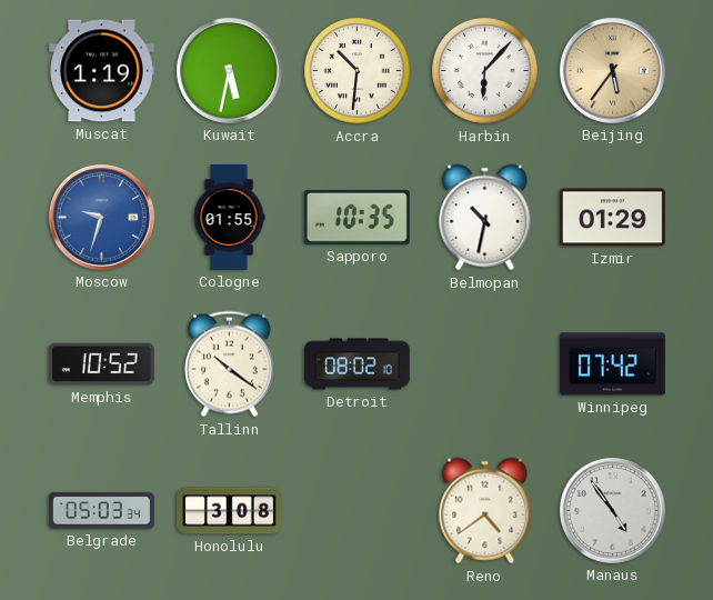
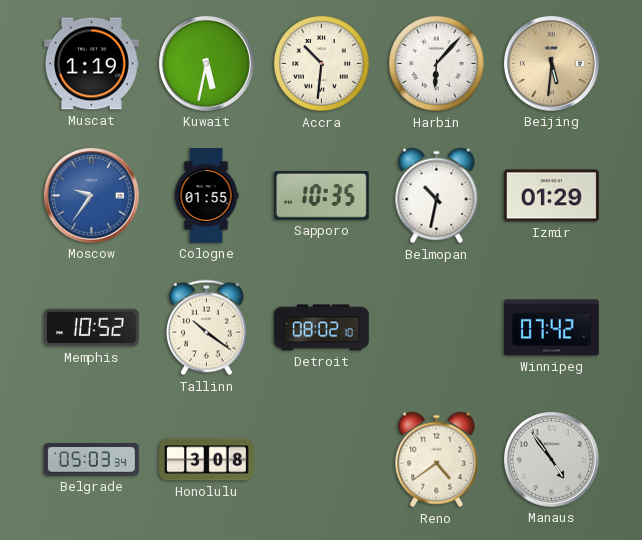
Beijing: 5:36 -> 5:31 (551, 63)
Moscow: 9:33 -> 9:36 (91, 195)
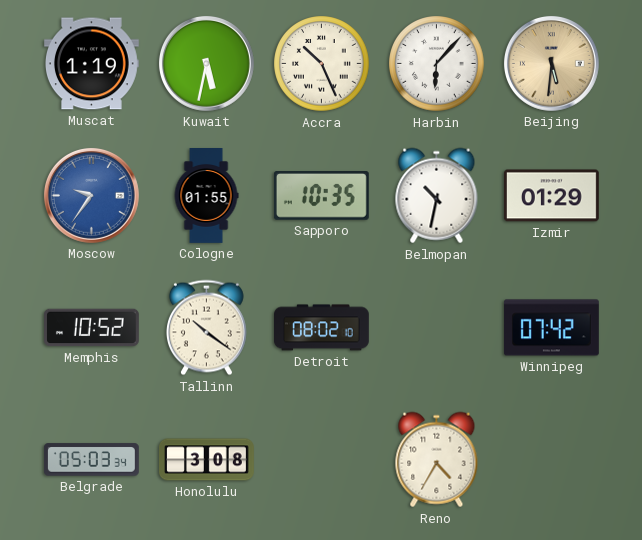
Accra: 10:31 -> 10:26 (322, 64)
Reno: 4:39 -> 4:35 (437, 460)
Manaus: 4:54 -> none (551, 459)
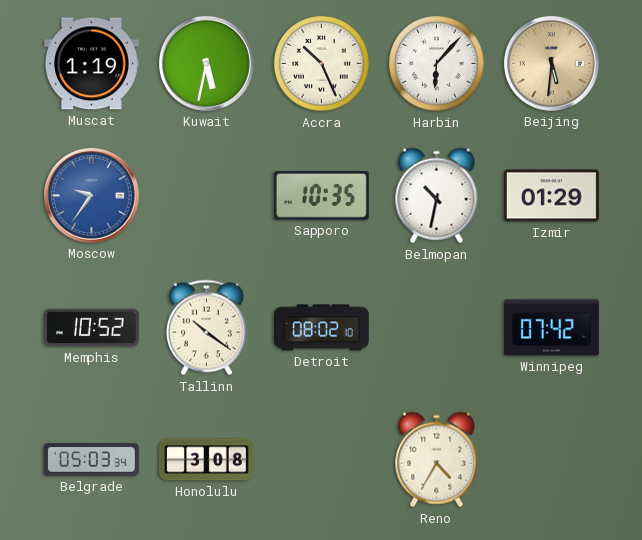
Cologne: 01:55 -> none (206, 196)
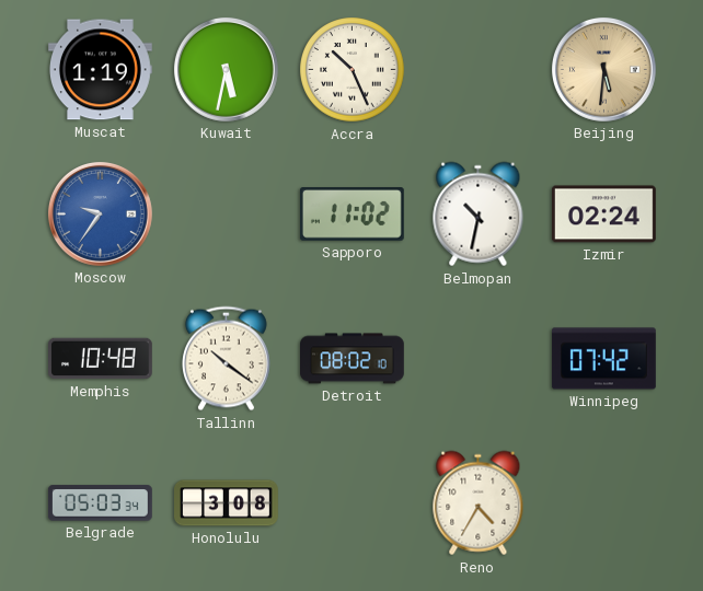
Harbin: 6:07 -> none (437, 64)
Sapporo: 10:35 -> 11:02 (351, 215)
Izmir: 01:29 -> 02:24 (603, 215)
Memphis: 10:52 -> 10:48 (101, 359)
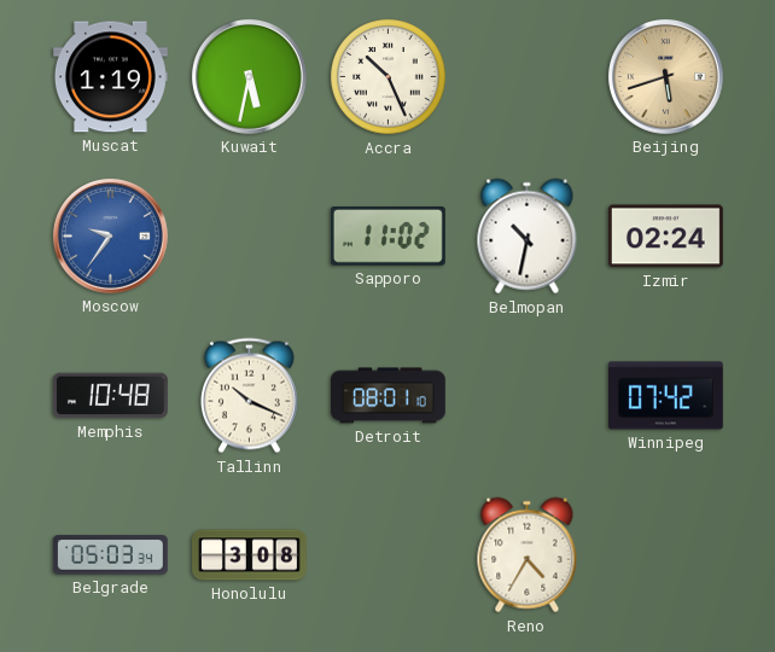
Beijing: 5:31 -> 5:42 (665, 76)
Tallinn: 10:21 -> 10:19 (249, 396)
Detroit: 08:02 -> 08:01 (389, 396)
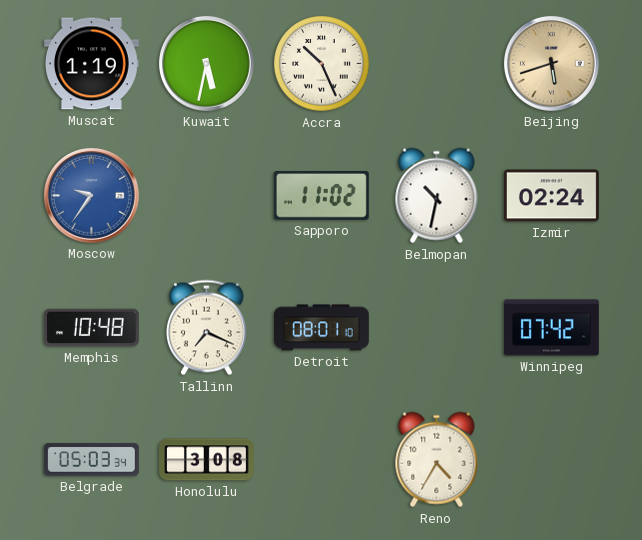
Tallinn: 10:19 -> 7:19 (206, 328)
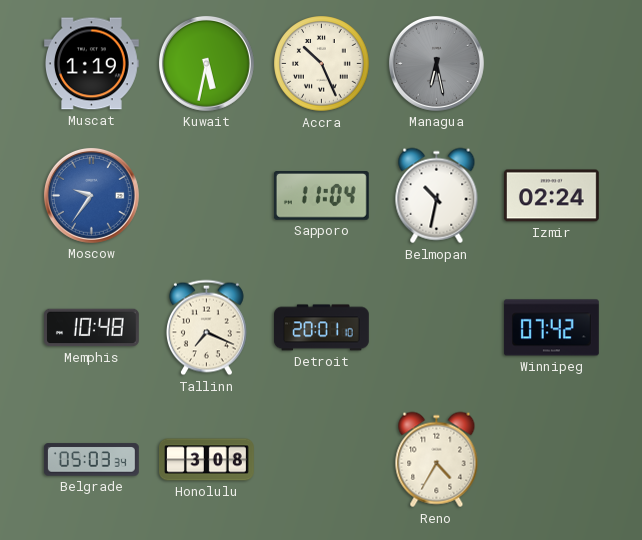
Managua: none -> 6:28 (436, 63)
Beijing: 5:42 -> none (551, 63)
Sapporo: 11:02 -> 11:04 (321, 196)
Detroit: 08:01 -> 20:01 (322, 328)
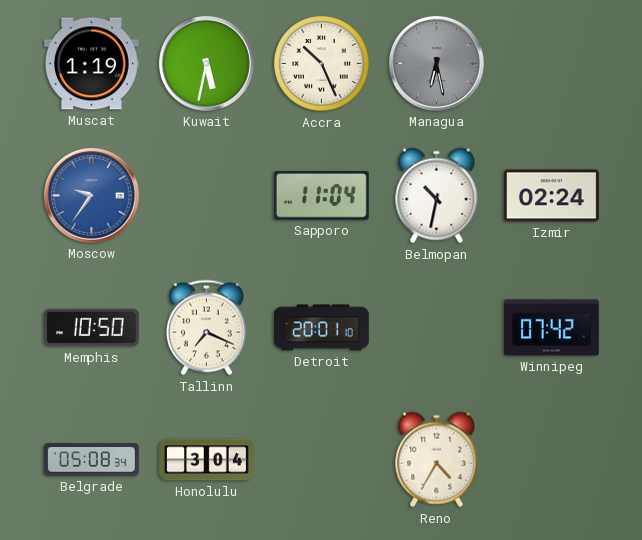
Memphis: 10:48 -> 10:50 (92, 328)
Belgrade: 05:03 -> 05:08 (91, 460)
Honolulu: 3:08 -> 3:04 (207, 460)
